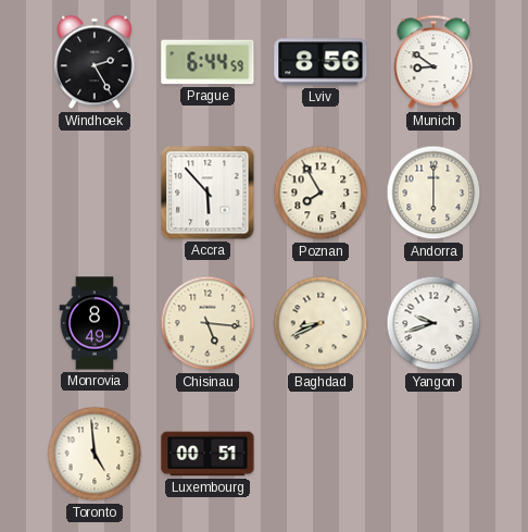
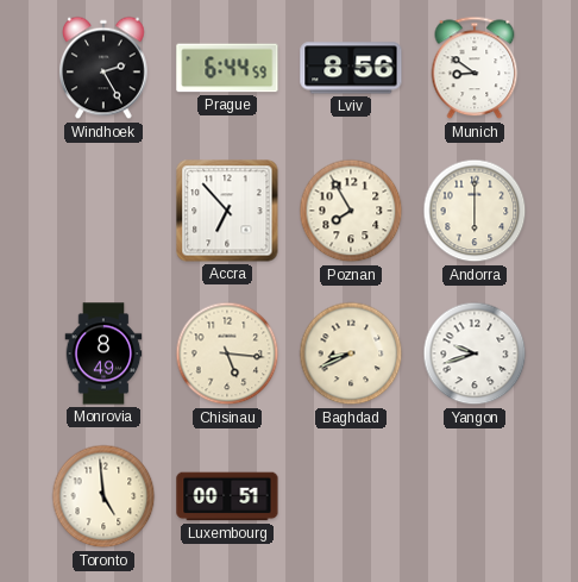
Accra: 5:53 -> 6:53 (227, 211)
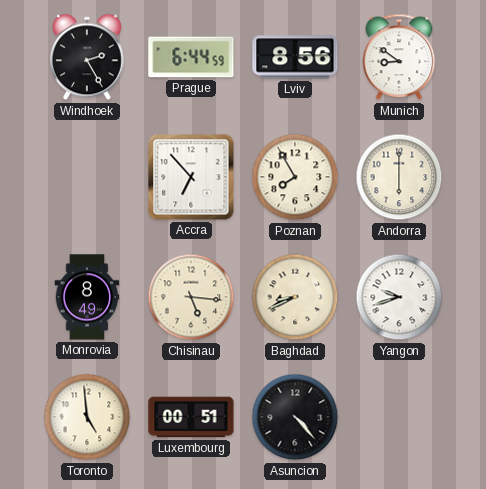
Asuncion: none -> 4:23 (295, 417)
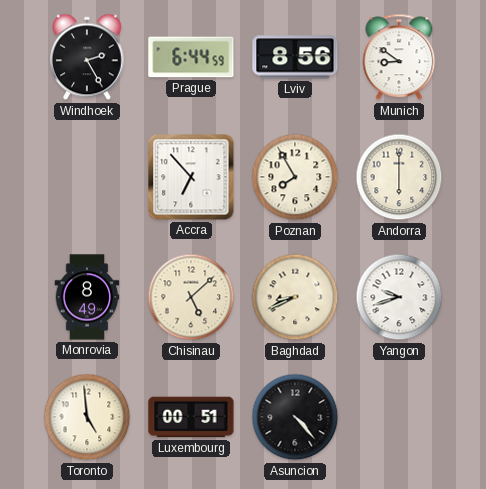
Chisinau: 5:16 -> 5:08 (191, 297)
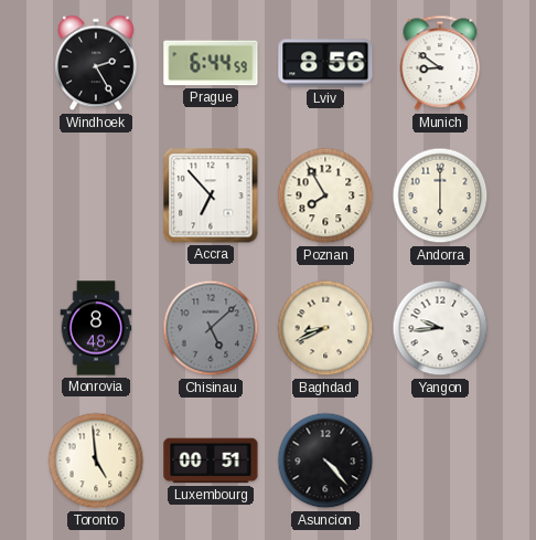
Monrovia: 8:49 -> 8:48 (96, 328)
Chisinau dial: cream -> grey (211, 328)
Yangon: 9:42 -> 9:44 (440, 328)
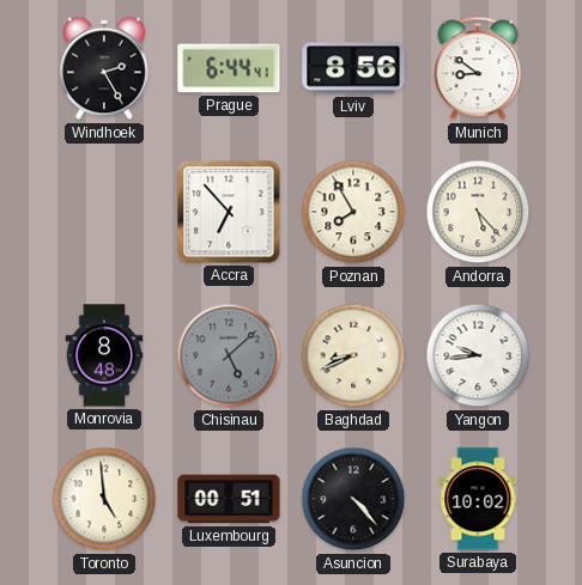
Prague: 6:44:59 -> 6:44:41 (229, 68)
Andorra: 6:00 -> 5:23 (478, 212)
Surabaya: none -> 10:02 (478, 499)
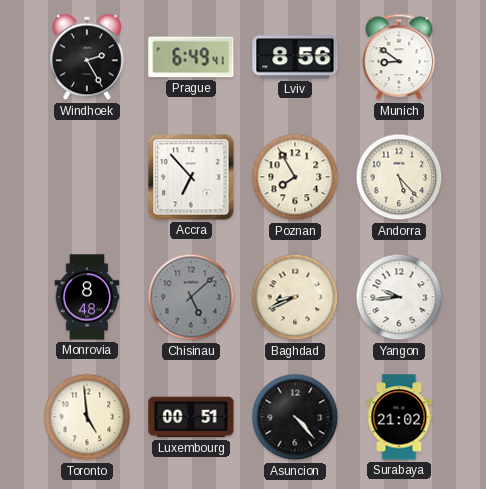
Prague: 6:44 -> 6:49 (191, 57)
Surabaya: 10:02 -> 21:02 (399, 417)
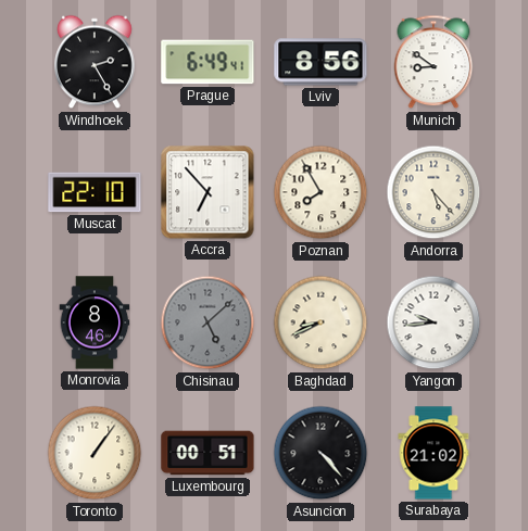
Muscat: none -> 22:10 (95, 192)
Monrovia: 8:48 -> 8:46 (95, 323)
Toronto: 4:59 -> 1:06 (95, 453)
